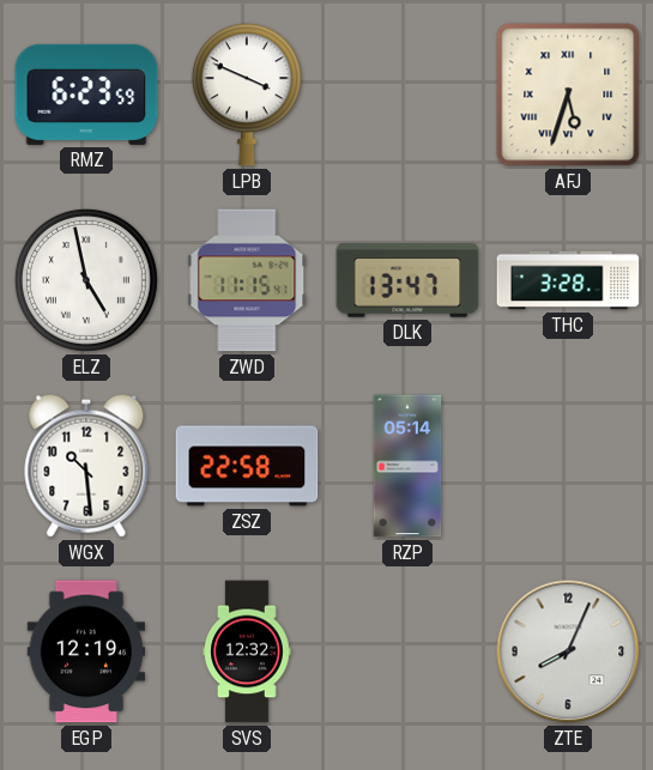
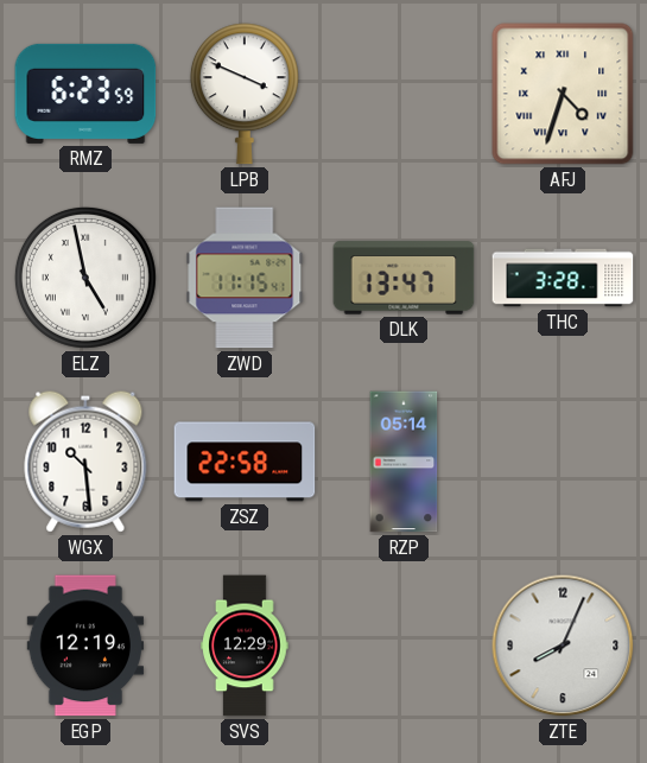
AFJ: 5:33 -> 4:33 (563, 94)
SVS: 12:32 -> 12:29 (245, 646)
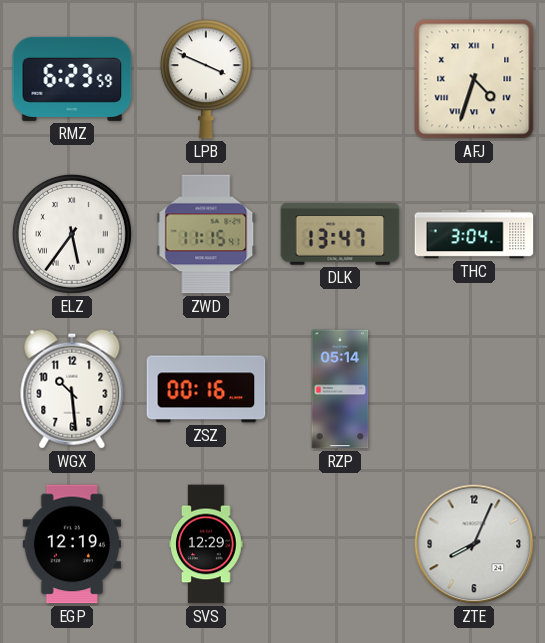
ELZ: 4:58 -> 5:36 (72, 234)
THC: 3:28 -> 3:04 (474, 234)
ZSZ: 22:58 -> 00:16 (206, 389)
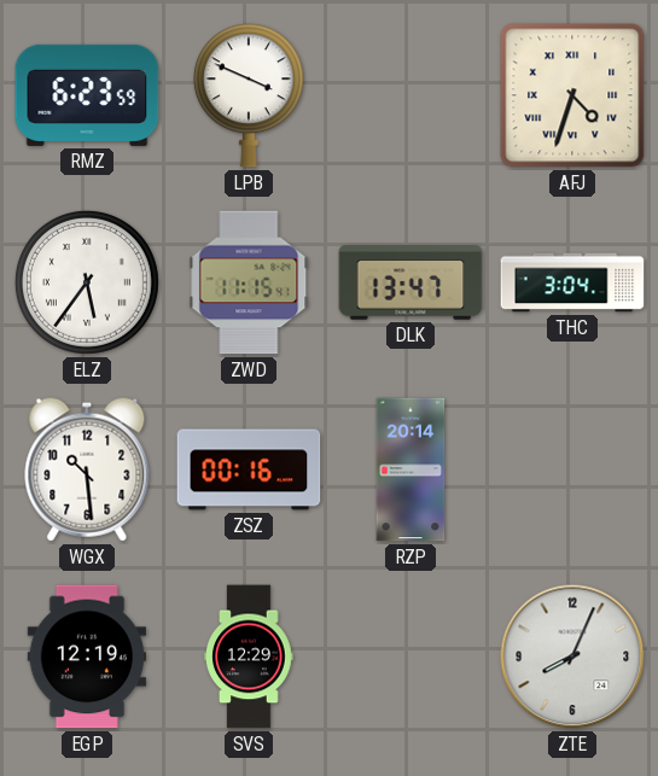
RZP: 05:14 -> 20:14 (410, 469)
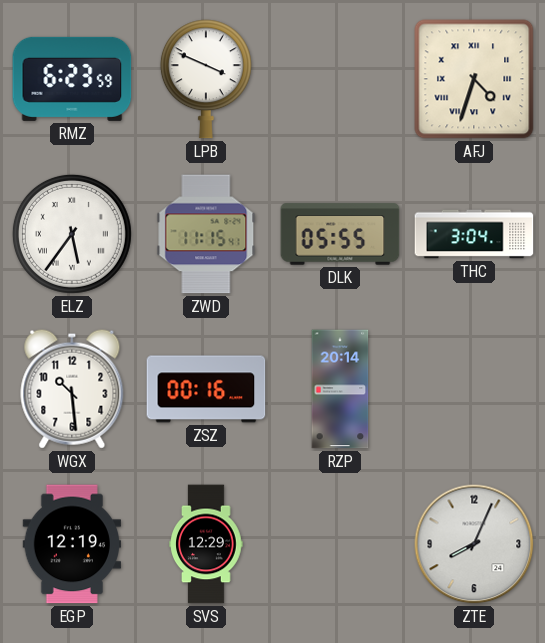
DLK: 13:47 -> 05:55 (340, 234)
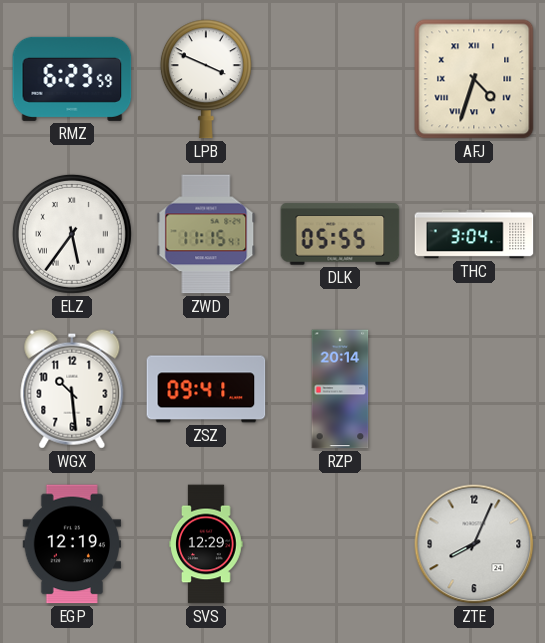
ZSZ: 00:16 -> 09:41 (206, 389)
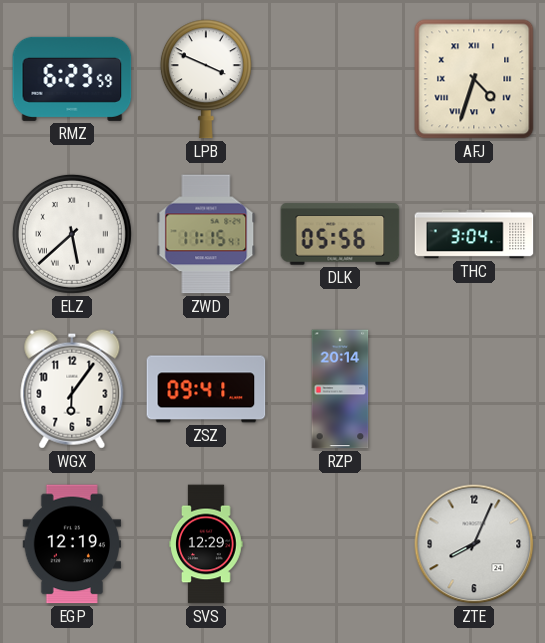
ELZ: 5:36 -> 5:38 (72, 234)
DLK: 05:55 -> 05:56 (340, 234)
WGX: 10:29 -> 6:06 (72, 389)
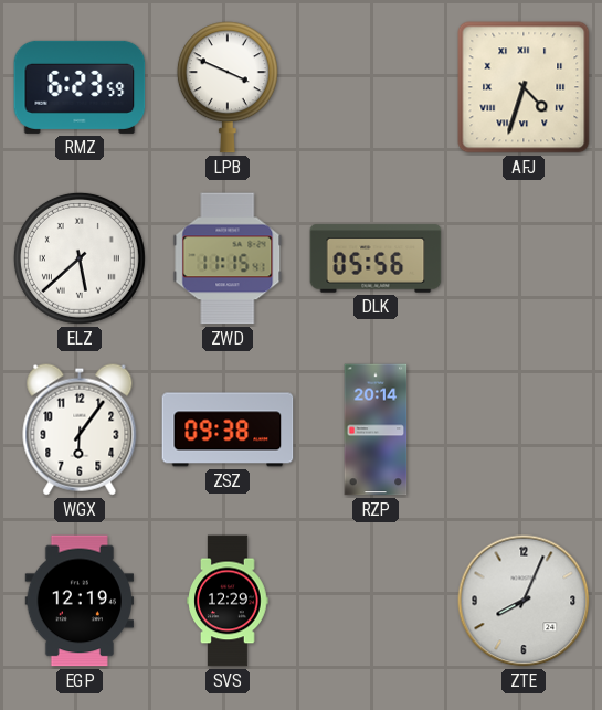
THC: 3:04 -> none (474, 234)
ZSZ: 09:41 -> 09:38 (228, 430)
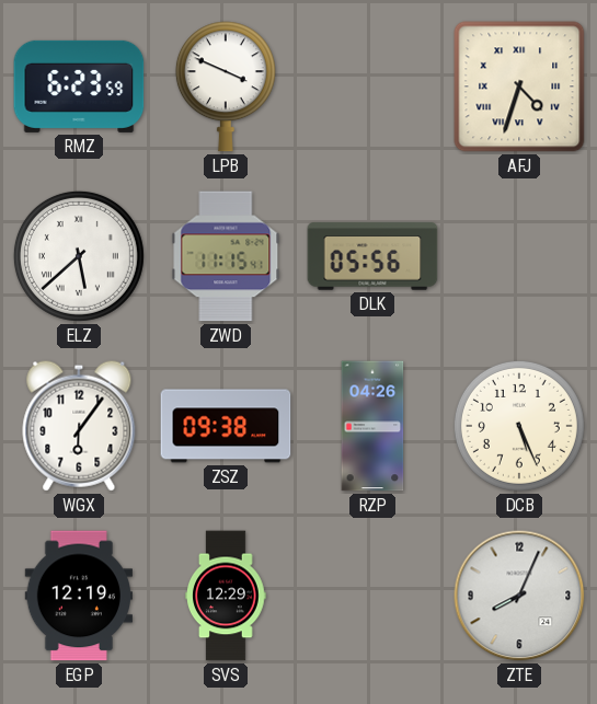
RZP: 20:14 -> 04:26 (372, 426)
DCB: none -> 5:26 (519, 426)
